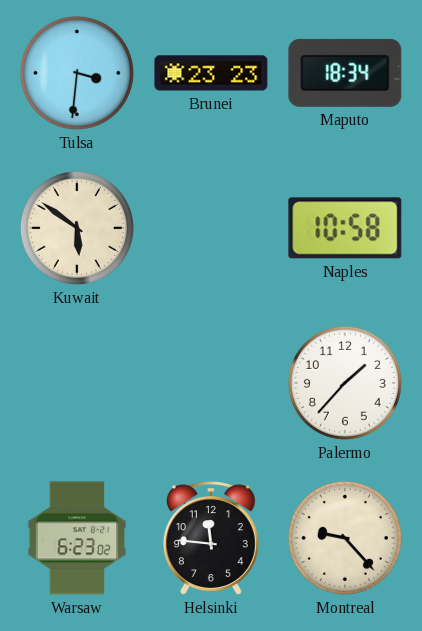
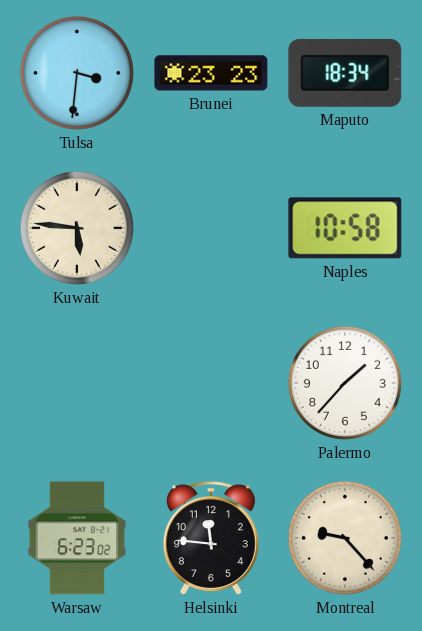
Kuwait: 5:51 -> 5:46 (77, 228)
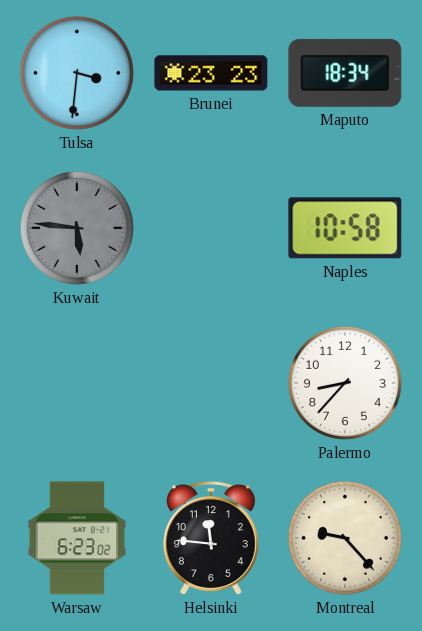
Kuwait dial: cream -> grey (77, 228)
Palermo: 1:37 -> 8:37 (345, 383)
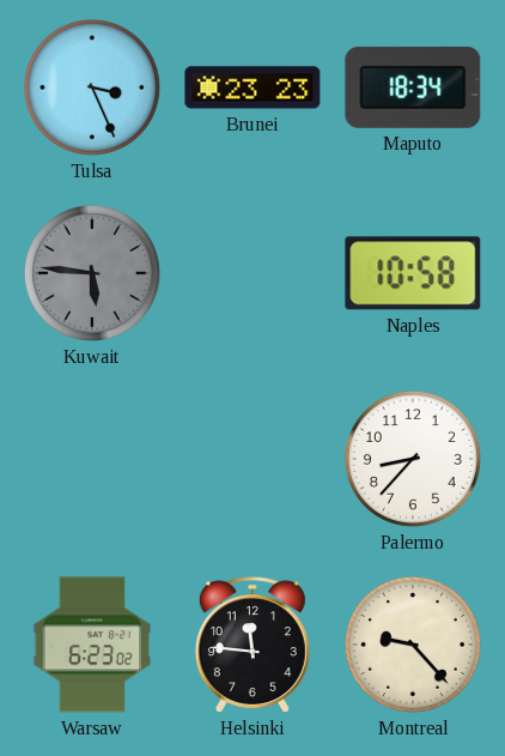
Tulsa: 3:31 -> 3:26 (92, 87)
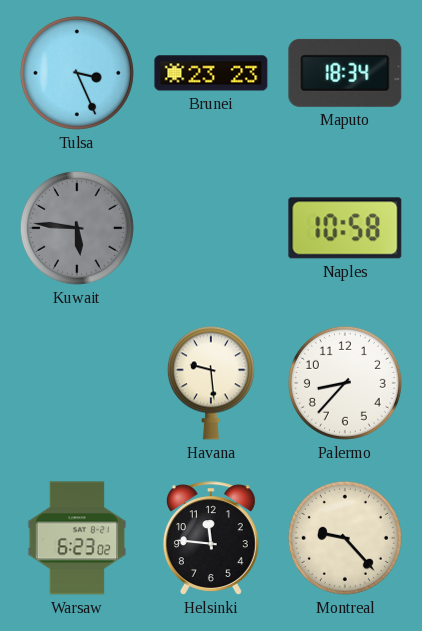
Havana: none -> 9:29 (211, 383)
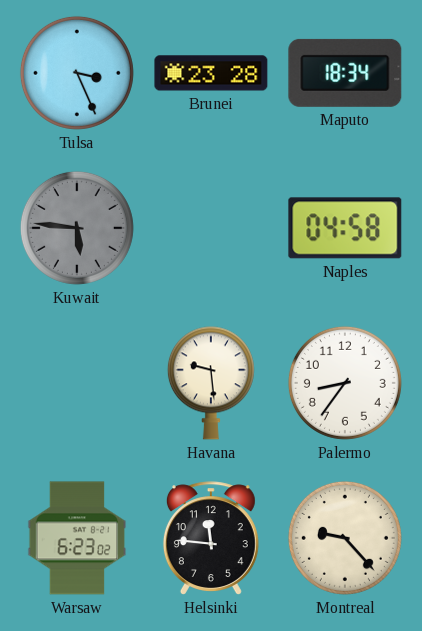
Brunei: 23:23 -> 23:28 (211, 73)
Naples: 10:58 -> 04:58 (345, 228)
Palermo: 8:37 -> 8:36 (345, 383)
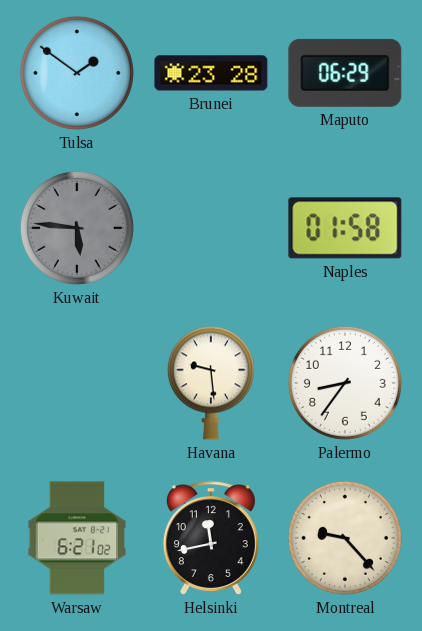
Tulsa: 3:26 -> 1:51 (77, 73)
Maputo: 18:34 -> 06:29 (345, 73)
Naples: 04:58 -> 01:58 (345, 228)
Warsaw: 6:23 -> 6:21 (77, 538)
Helsinki: 11:46 -> 11:43 (211, 538)
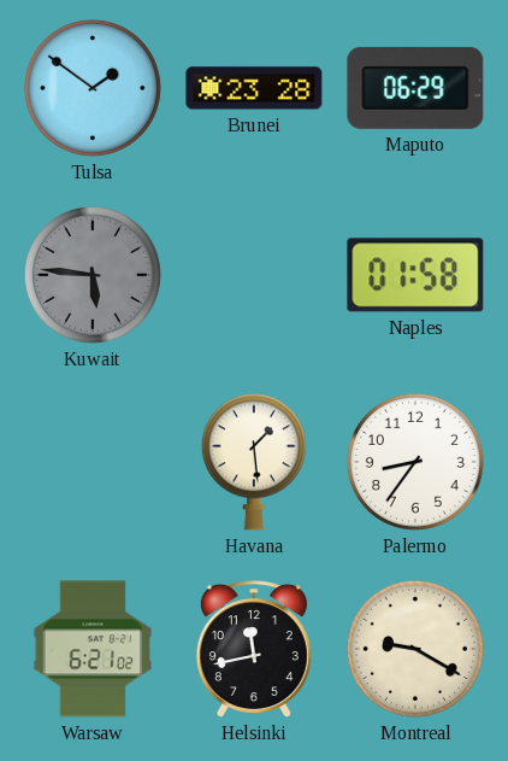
Havana: 9:29 -> 1:29 (254, 462)
Montreal: 9:23 -> 9:20 (415, 649)
